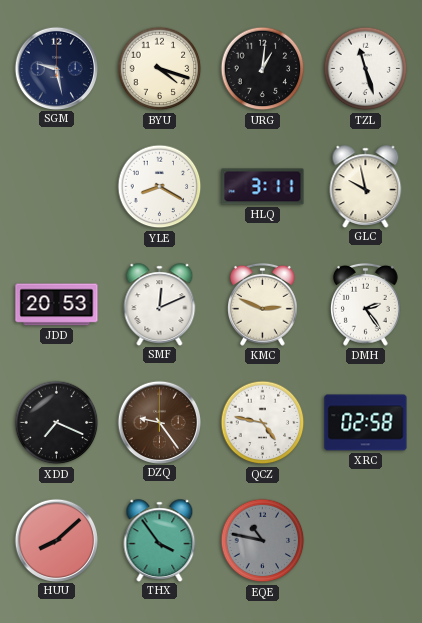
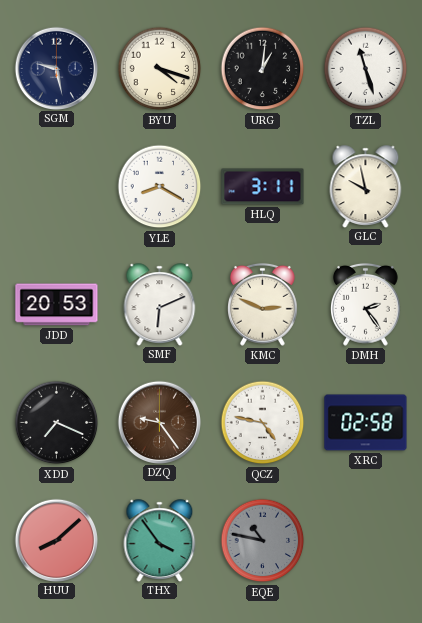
SMF: 12:11 -> 6:11 (160, 304)
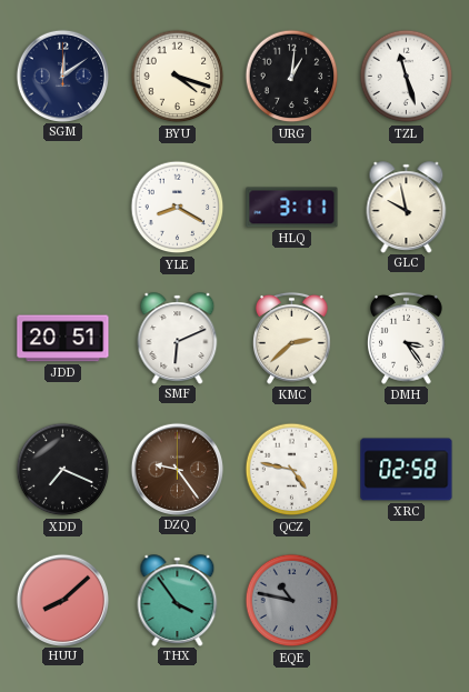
SGM: 9:28 -> 12:09 (62, 76)
JDD: 20:53 -> 20:51 (63, 339)
KMC: 2:49 -> 2:38 (292, 338)
DMH: 2:24 -> 3:24 (407, 338)
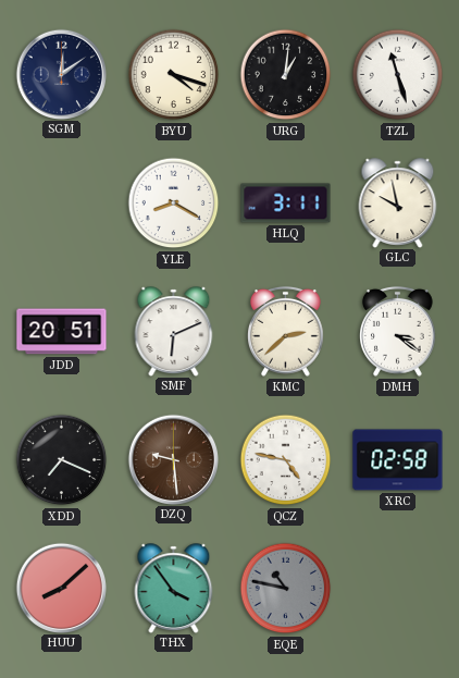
DMH: 3:24 -> 3:21 (398, 331)
DZQ: 9:24 -> 9:29 (173, 459)
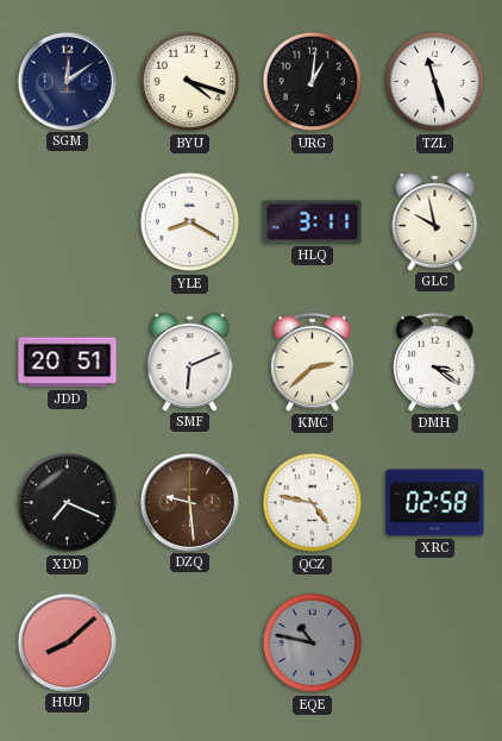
THX: 3:54 -> none (174, 588)
